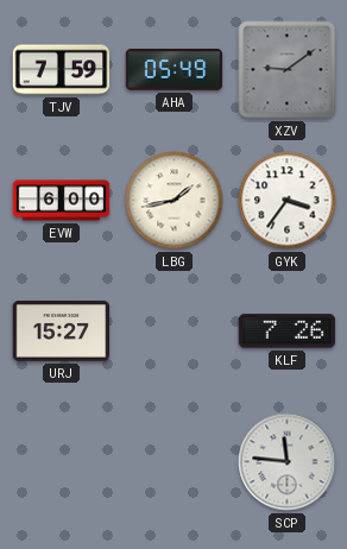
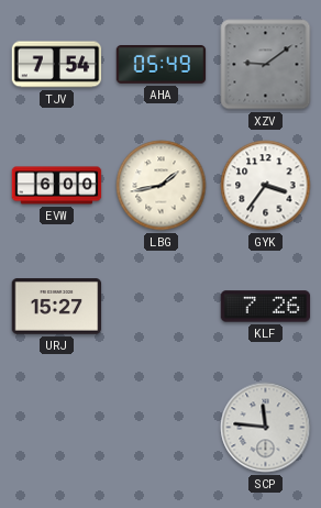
TJV: 7:59 -> 7:54 (57, 65)
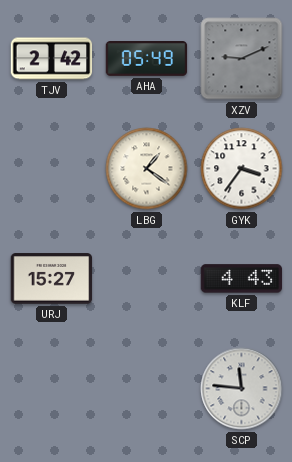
TJV: 7:54 -> 2:42 (52, 59)
XZV: 9:09 -> 9:11 (242, 59)
EVW: 6:00 -> none (57, 186)
LBG: 1:43 -> 1:21 (147, 169)
KLF: 7:26 -> 4:43 (242, 279)
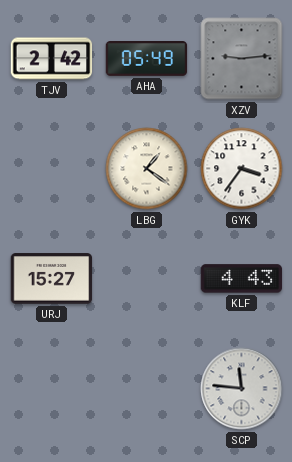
XZV: 9:11 -> 9:14 (242, 59)
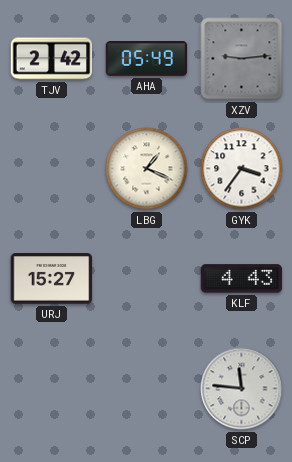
LBG: 1:21 -> 1:19 (147, 169)
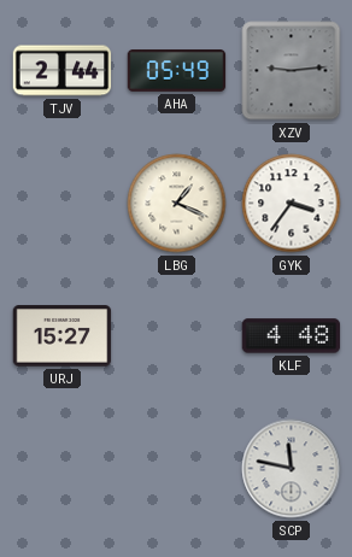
TJV: 2:42 -> 2:44 (63, 71)
KLF: 4:43 -> 4:48 (292, 336)
SCP: 11:46 -> 11:47 (292, 469)
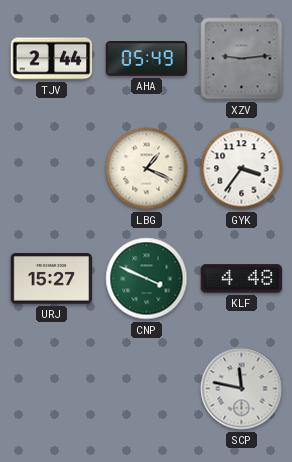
CNP: none -> 3:49 (147, 279)
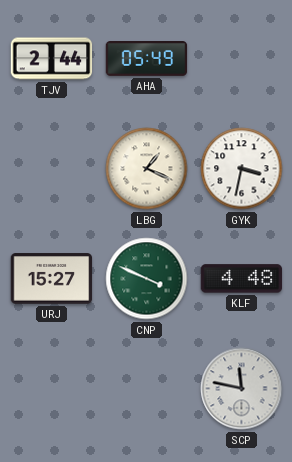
XZV: 9:14 -> none (242, 59)
GYK: 3:36 -> 3:32 (242, 169)
